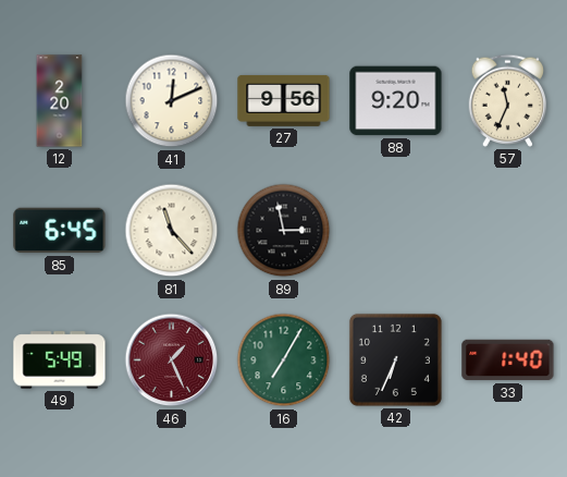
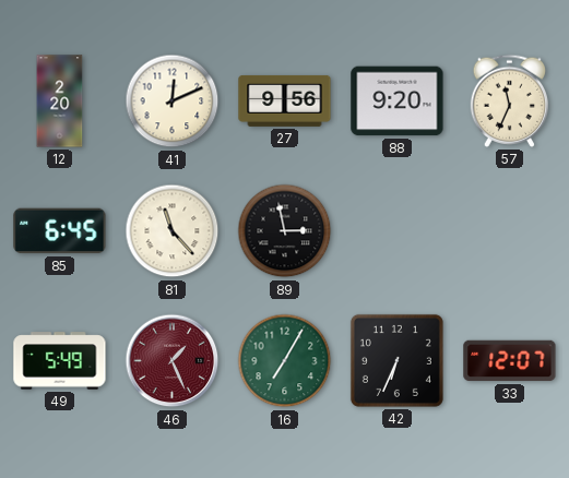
33: 1:40 -> 12:07 (510, 361)
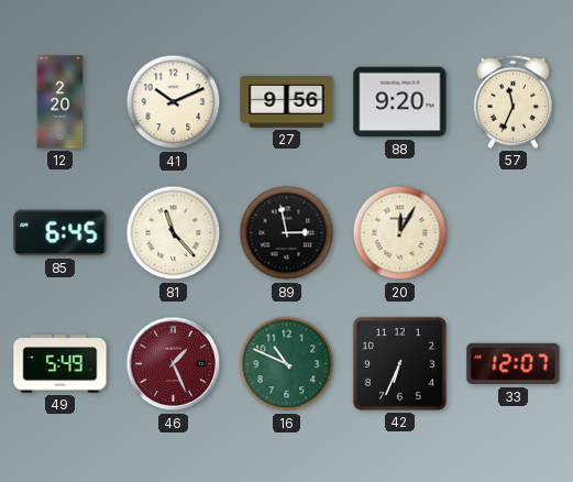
41: 12:11 -> 10:11 (174, 102)
20: none -> 12:05 (400, 233)
16: 7:05 -> 10:49 (287, 364)
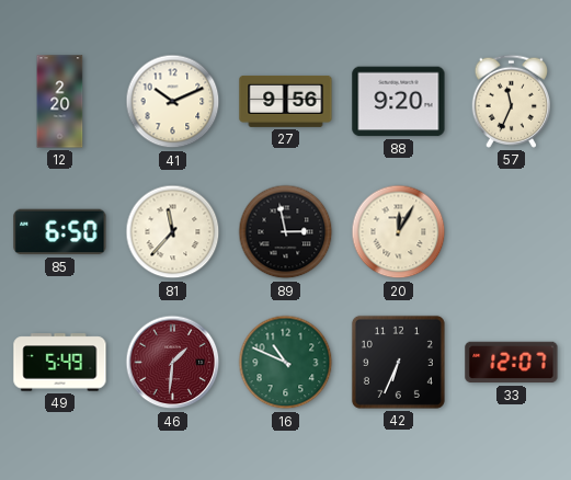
85: 6:45 -> 6:50 (60, 232)
81: 11:23 -> 11:37 (173, 232)
46: 1:26 -> 1:31 (173, 363)
